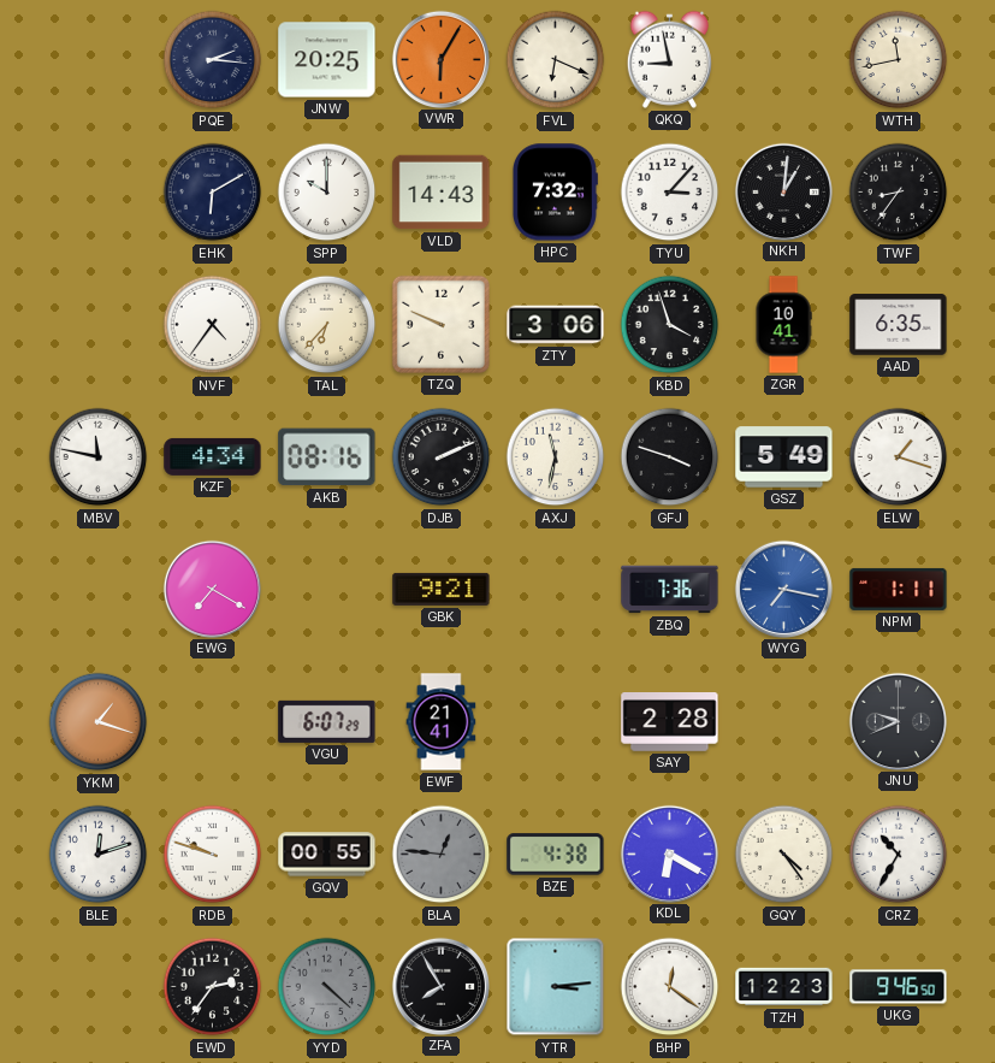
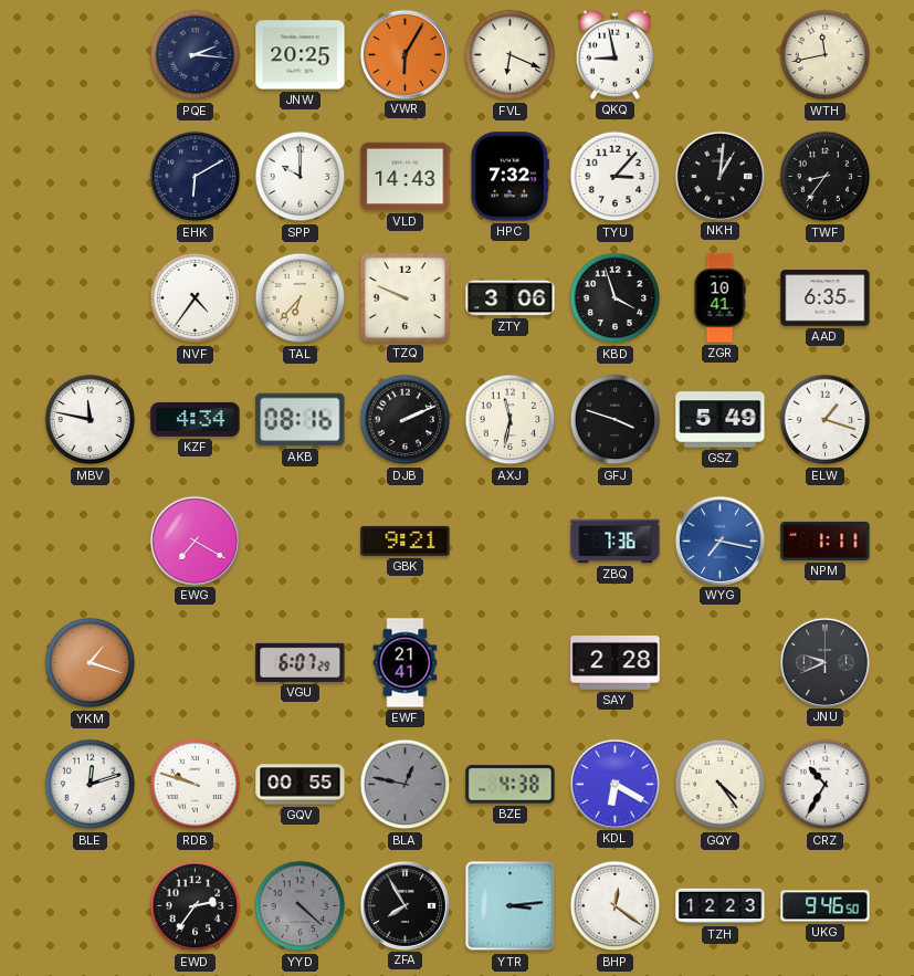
BLA: 12:46 -> 12:47 (406, 785)
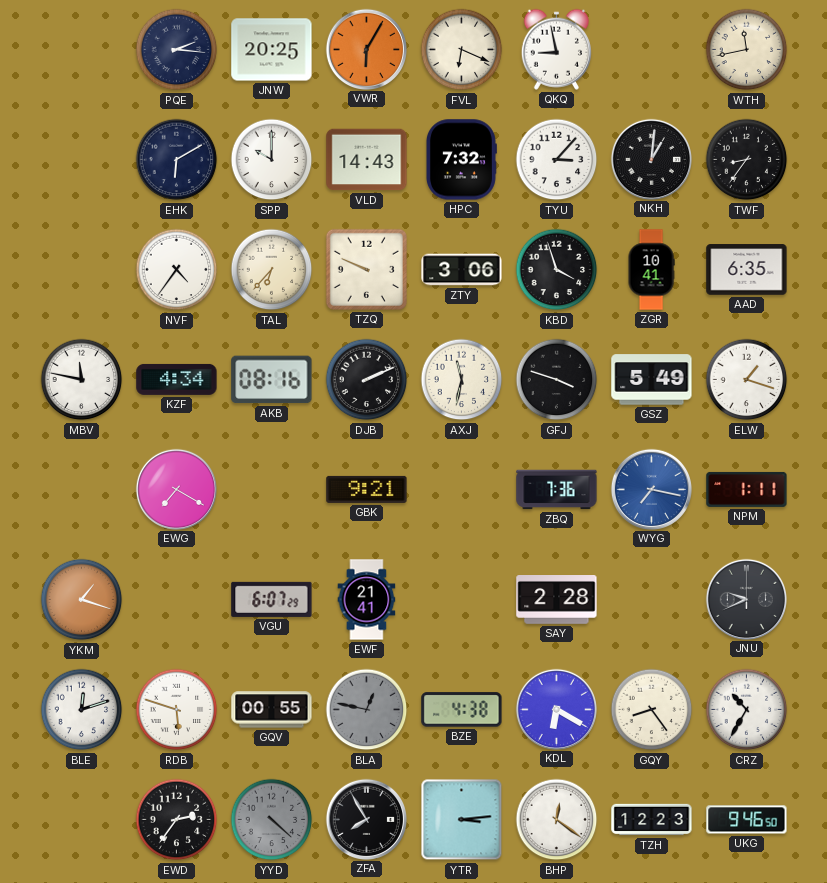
RDB: 9:48 -> 5:48 (177, 710)
GQY: 4:24 -> 8:24 (652, 710)
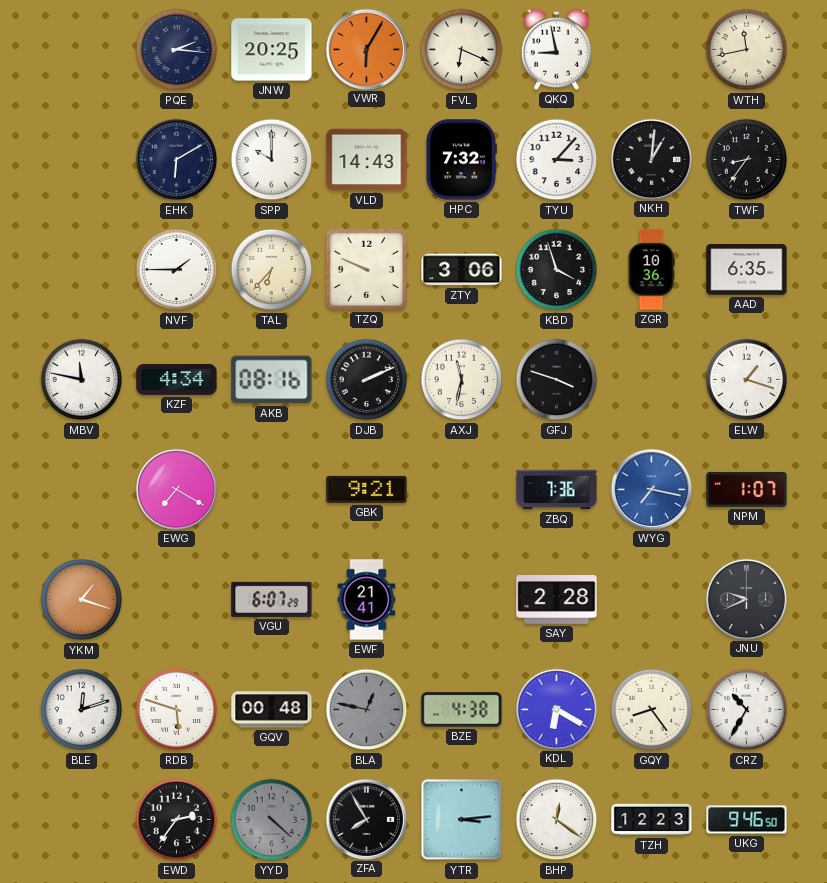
NVF: 4:36 -> 1:45 (177, 270)
ZGR: 10:41 -> 10:36 (651, 270)
GSZ: 5:49 -> none (652, 380)
NPM: 1:11 -> 1:07 (747, 489)
GQV: 00:55 -> 00:48 (272, 710)
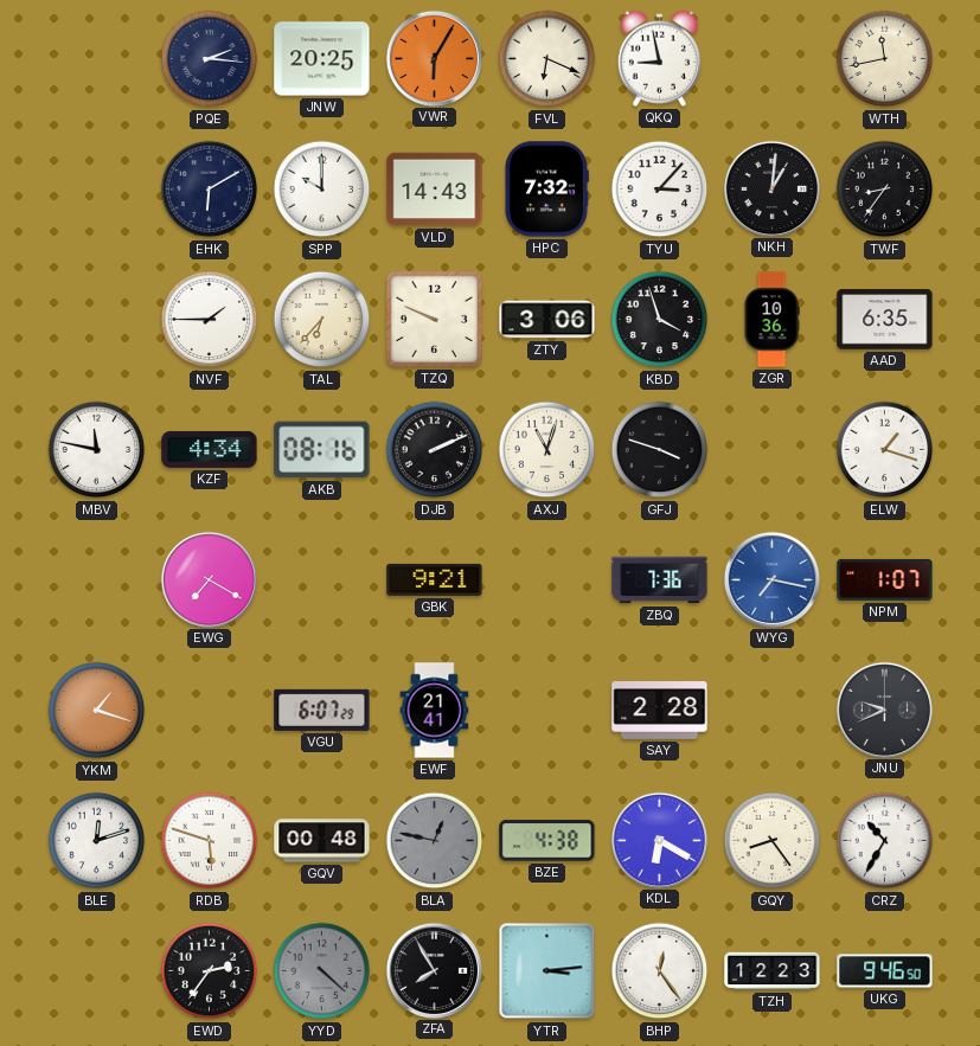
AXJ: 11:32 -> 11:03 (547, 450)
BHP: 12:21 -> 12:24 (660, 971)
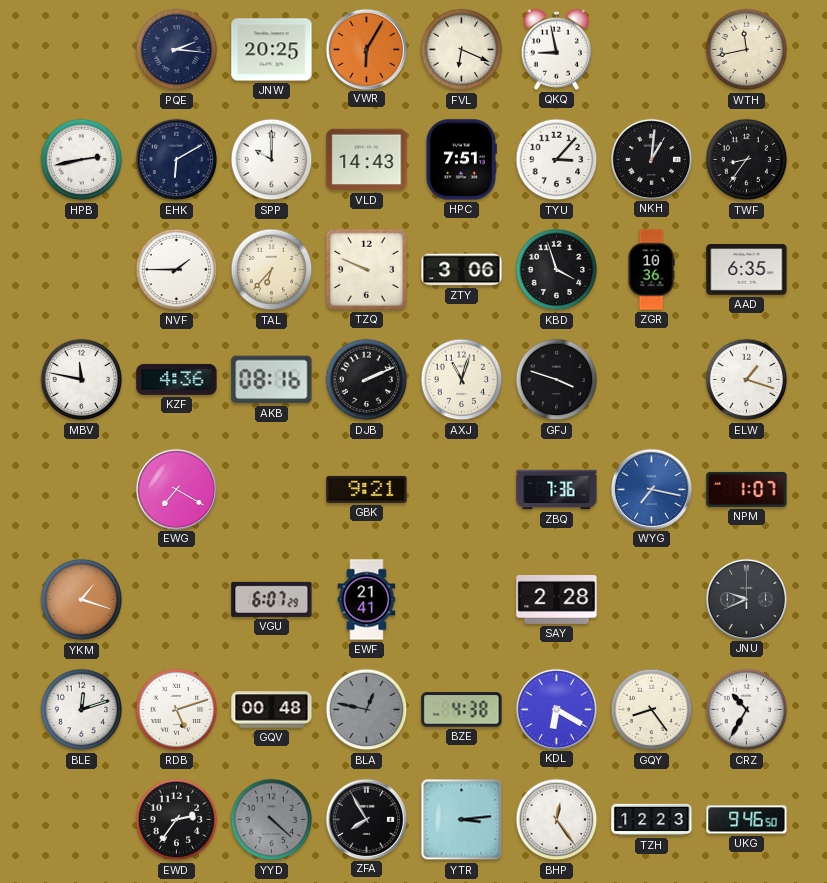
HPB: none -> 2:43 (82, 160)
HPC: 7:32 -> 7:51 (461, 160)
KZF: 4:34 -> 4:36 (177, 379)
RDB: 5:48 -> 5:12 (177, 710)
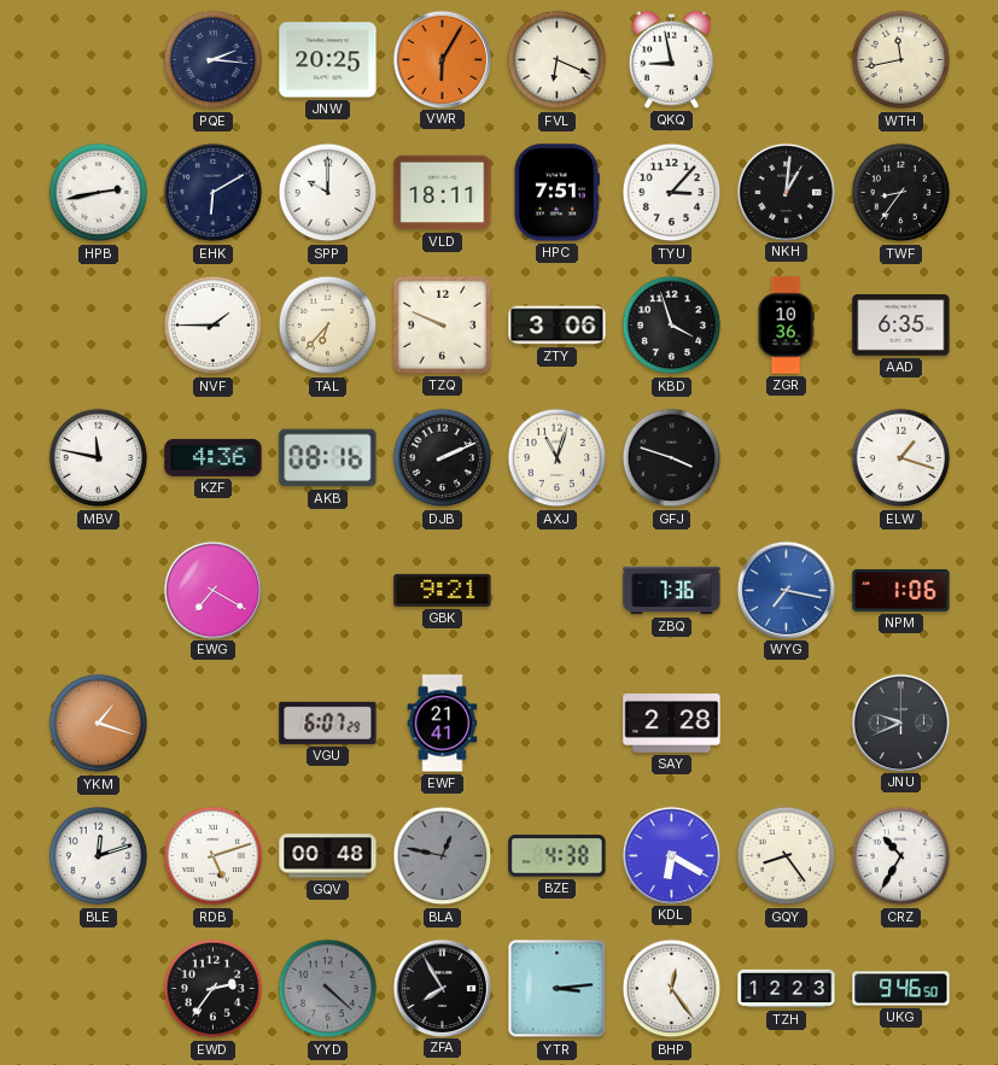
VLD: 14:43 -> 18:11 (443, 193)
NPM: 1:07 -> 1:06 (901, 590)
